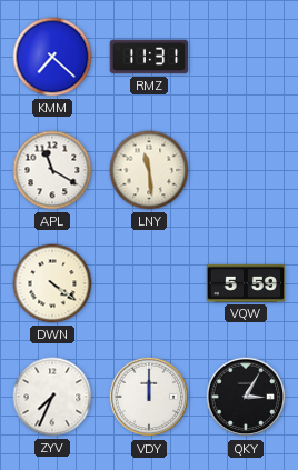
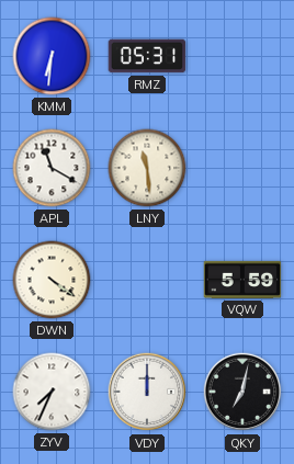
KMM: 7:22 -> 6:31 (52, 56)
RMZ: 11:31 -> 05:31 (147, 56)
QKY: 3:05 -> 7:02 (242, 392)
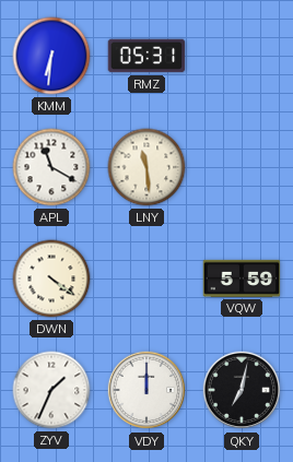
ZYV: 7:34 -> 1:34 (51, 390)
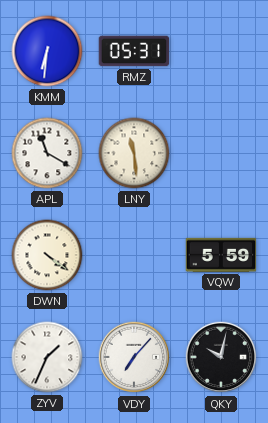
VDY: 12:00 -> 7:07 (134, 357)
QKY: 7:02 -> 10:02 (221, 357)
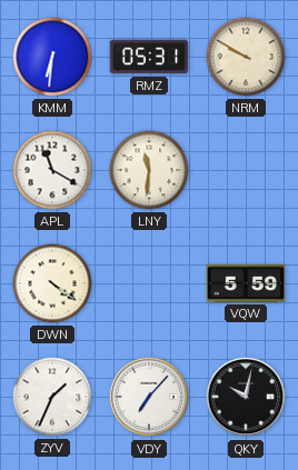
NRM: none -> 9:50 (246, 57)
LNY: 11:29 -> 11:31 (149, 170)
